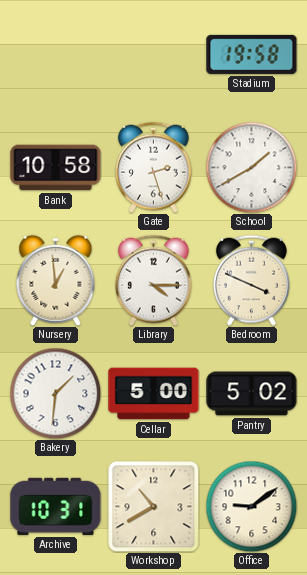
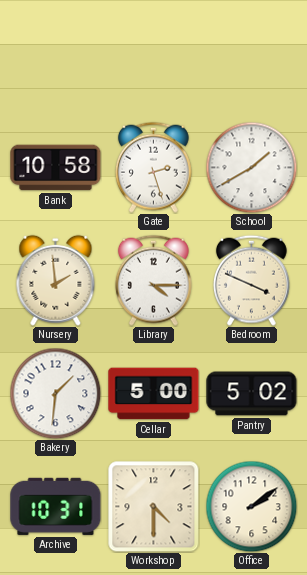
Stadium: 19:58 -> none (252, 54)
Nursery: 12:59 -> 1:59 (56, 280)
Workshop: 10:40 -> 4:30 (154, 507)
Office: 9:09 -> 2:09 (251, 506)
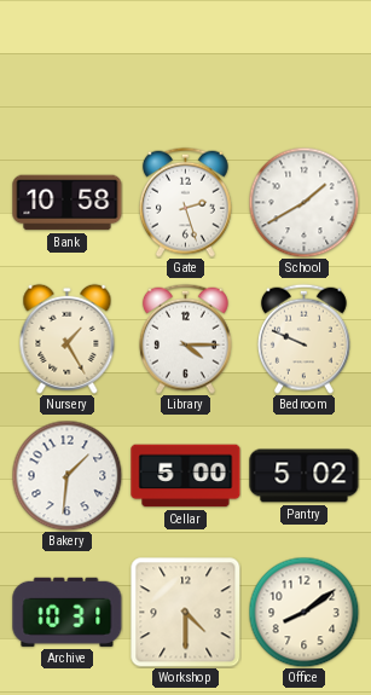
Nursery: 1:59 -> 1:25 (68, 338)
Bedroom: 3:49 -> 9:49 (303, 338)
Office: 2:09 -> 8:09 (303, 612)
